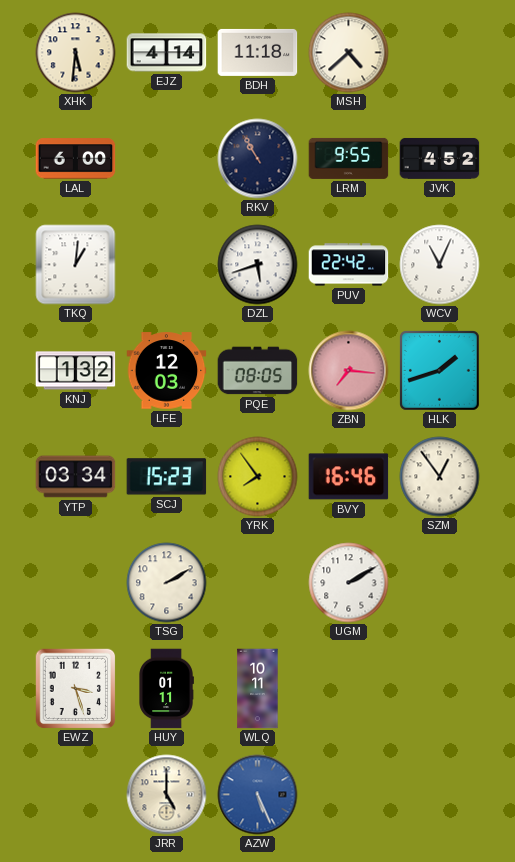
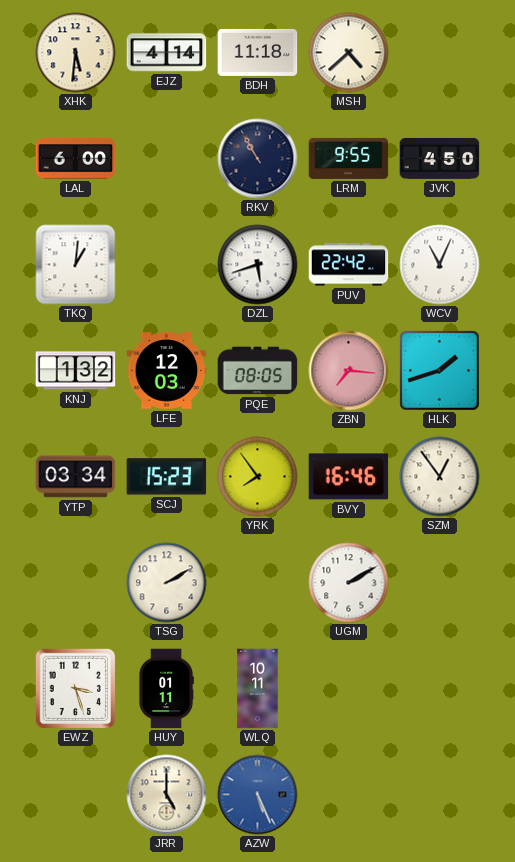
JVK: 4:52 -> 4:50 (440, 158)
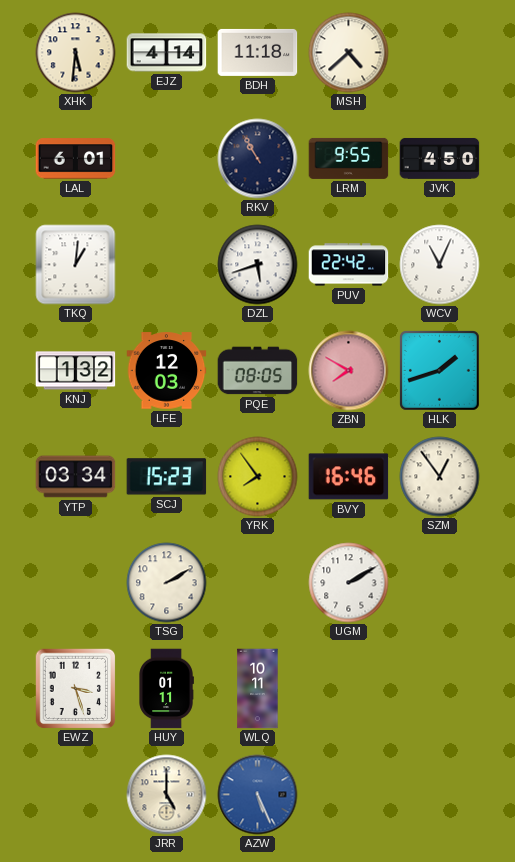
LAL: 6:00 -> 6:01 (76, 159)
ZBN: 7:16 -> 7:50 (349, 371)
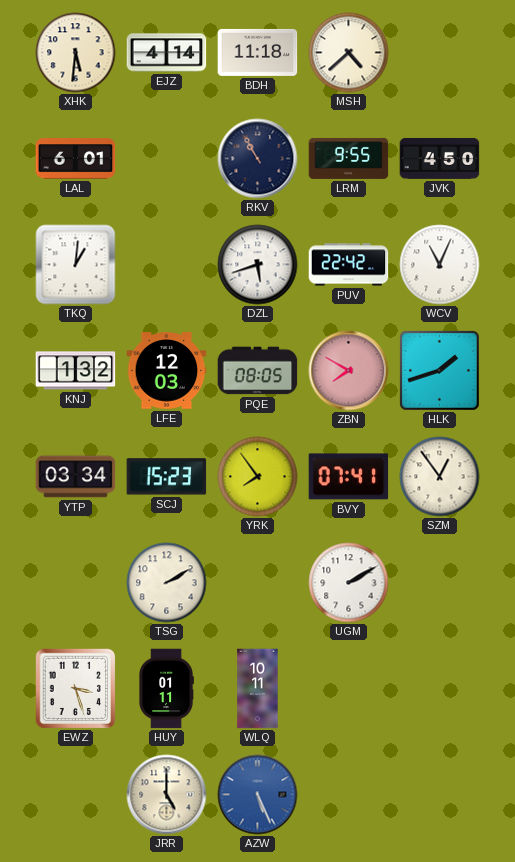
BVY: 16:46 -> 07:41 (349, 477)
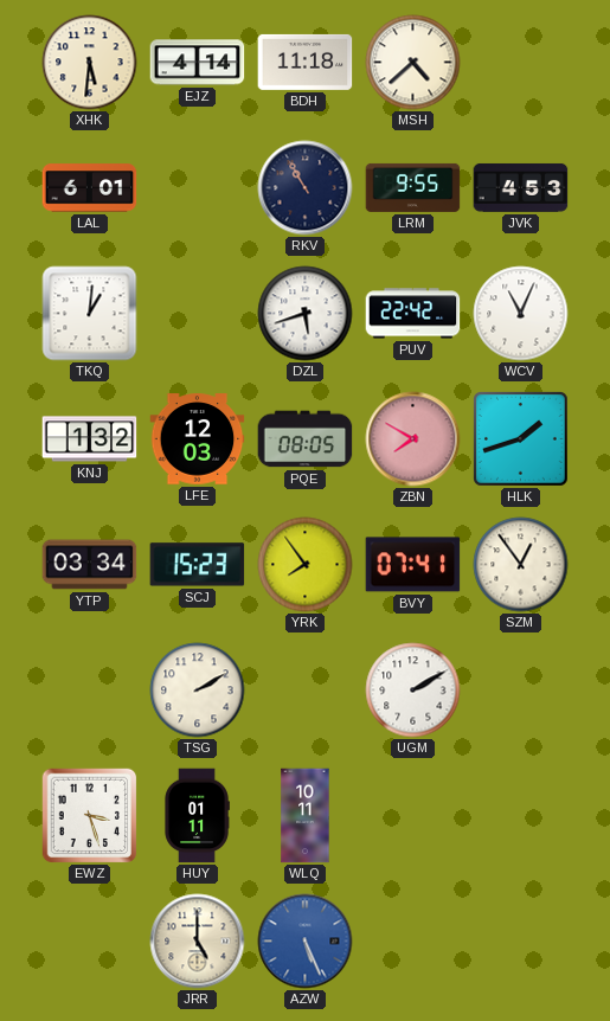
JVK: 4:50 -> 4:53 (521, 187)
